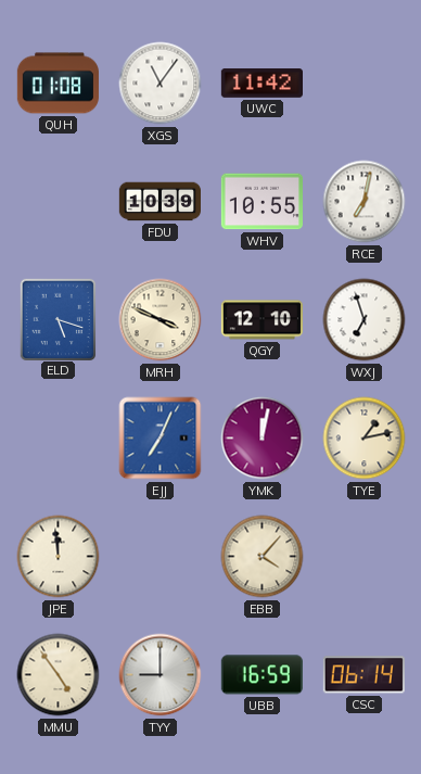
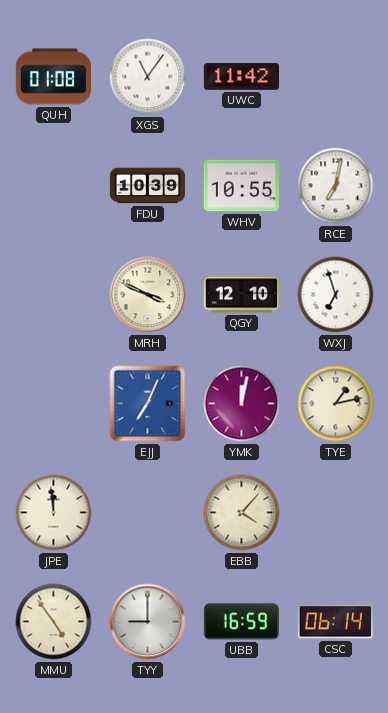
ELD: 5:18 -> none (58, 319)
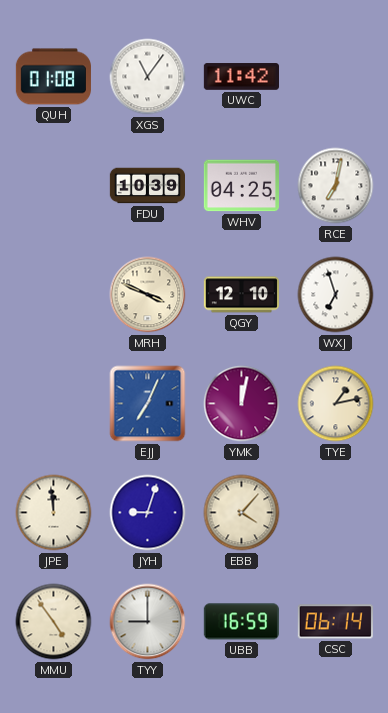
WHV: 10:55 -> 04:25 (241, 186)
JYH: none -> 9:03 (148, 513)
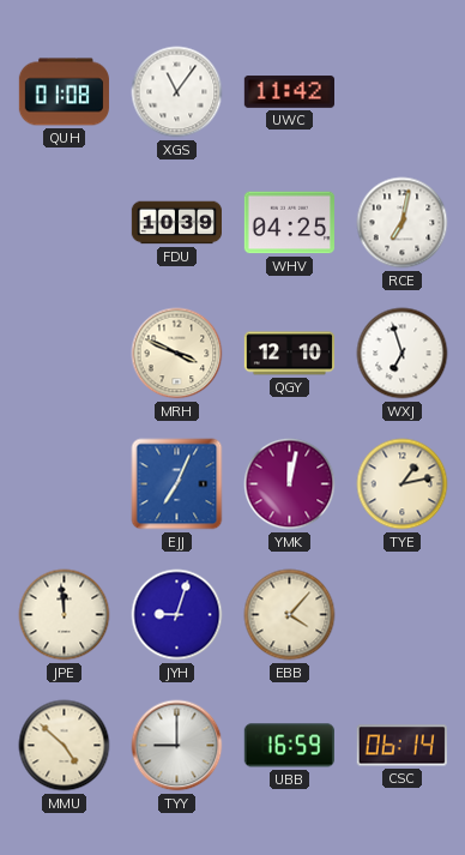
MMU: 4:54 -> 4:52 (65, 746)
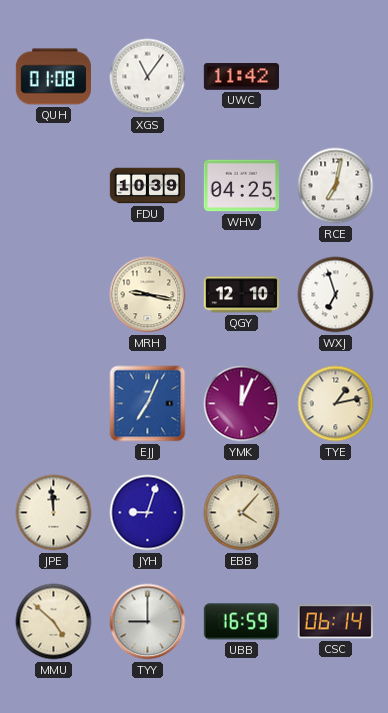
MRH: 3:49 -> 9:17 (148, 295)
YMK: 12:02 -> 12:04 (242, 404)
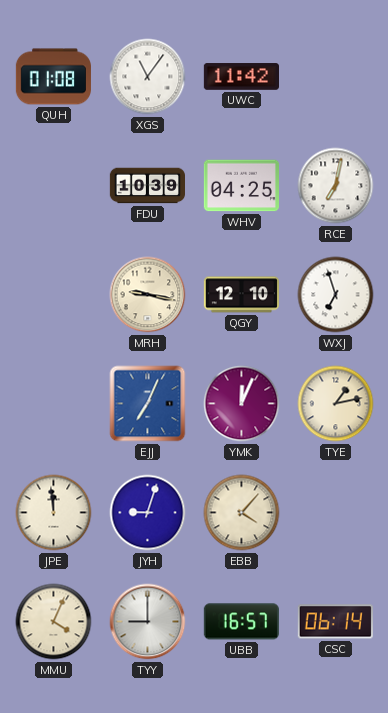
MMU: 4:52 -> 4:04 (54, 622)
UBB: 16:59 -> 16:57 (241, 622)
